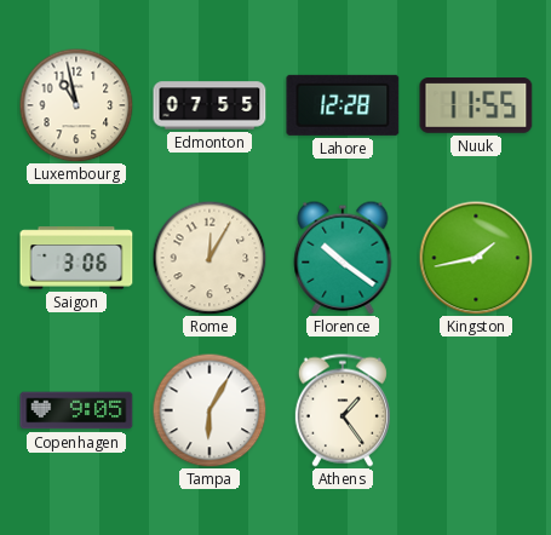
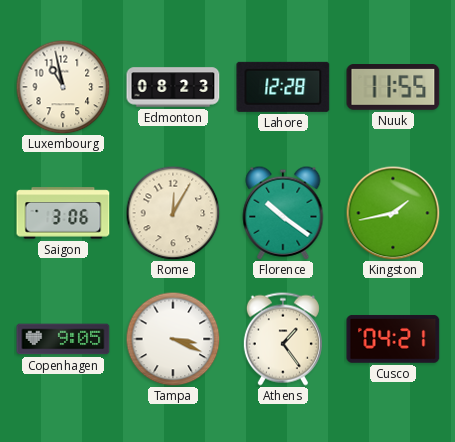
Edmonton: 07:55 -> 08:23 (173, 87)
Tampa: 6:05 -> 3:19 (173, 339)
Cusco: none -> 04:21 (393, 339)
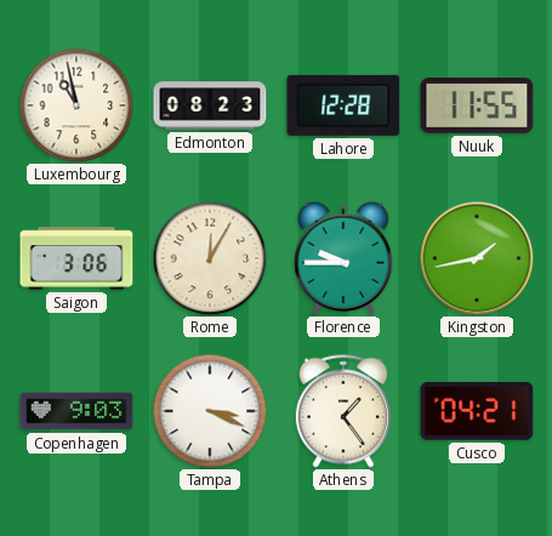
Florence: 10:21 -> 9:45 (343, 258)
Copenhagen: 9:05 -> 9:03 (76, 411)
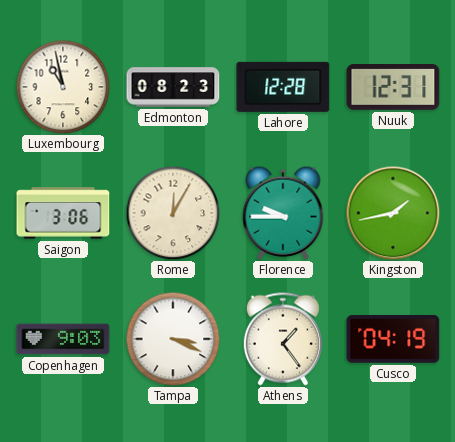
Nuuk: 11:55 -> 12:31 (393, 88)
Cusco: 04:21 -> 04:19 (393, 339)
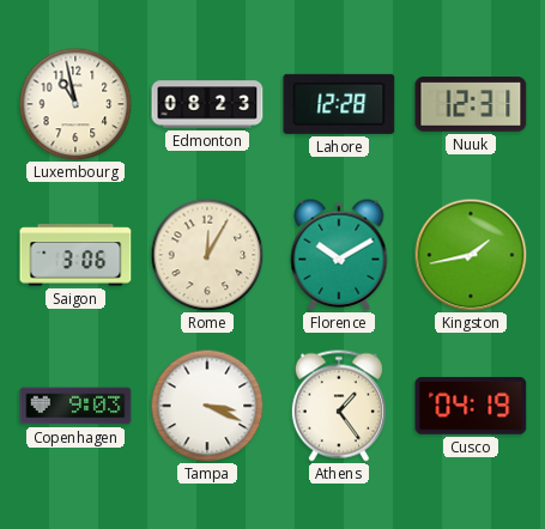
Florence: 9:45 -> 10:10 (339, 255)
